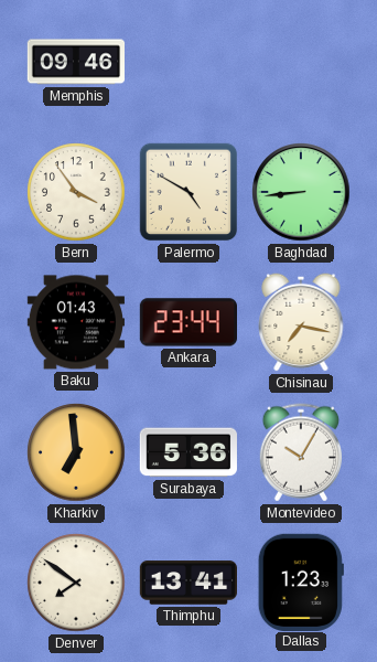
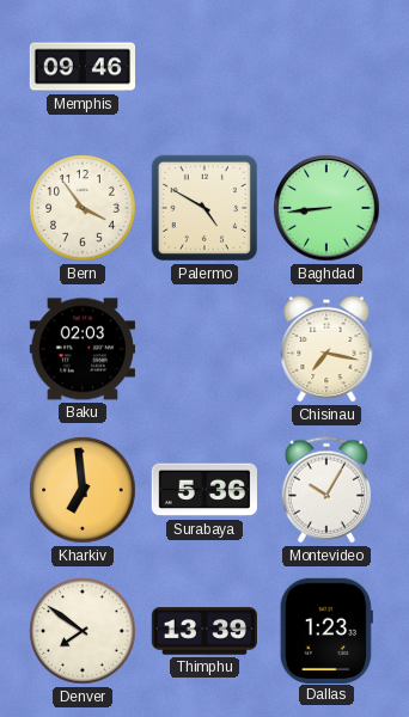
Baku: 01:43 -> 02:03 (81, 349)
Ankara: 23:44 -> none (187, 322)
Thimphu: 13:41 -> 13:39 (204, 631)
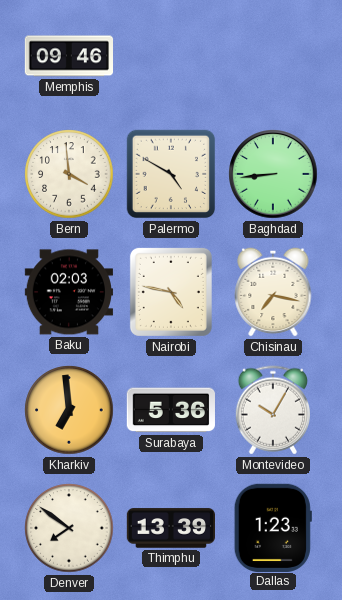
Bern: 3:54 -> 3:59 (69, 174)
Nairobi: none -> 4:47 (171, 292)
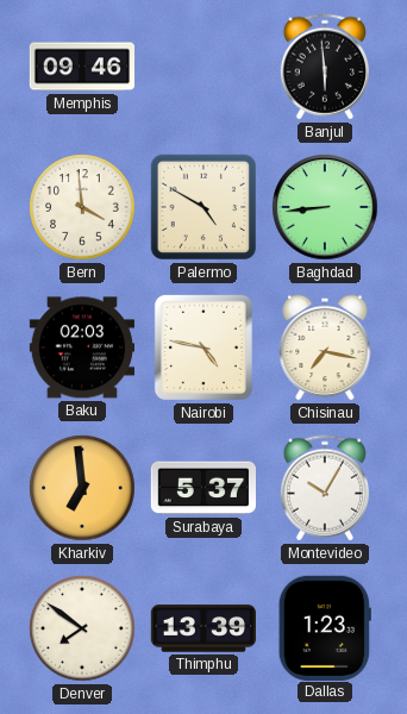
Banjul: none -> 5:59 (324, 67)
Surabaya: 5:36 -> 5:37 (203, 488)
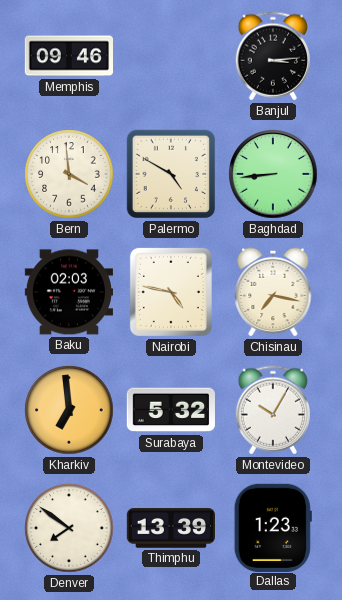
Banjul: 5:59 -> 3:14 (272, 56)
Surabaya: 5:37 -> 5:32 (171, 410)
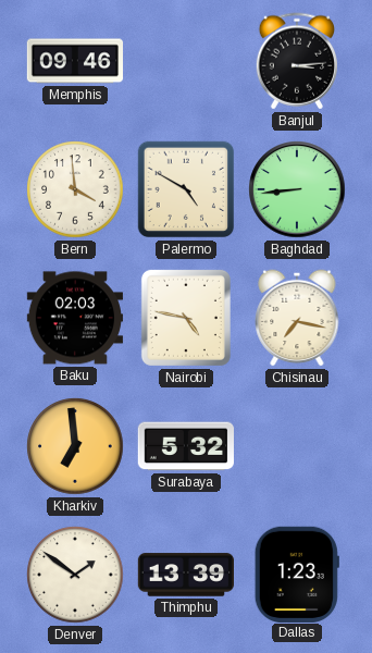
Montevideo: 10:05 -> none (272, 410)
Denver: 7:51 -> 1:51 (75, 575)
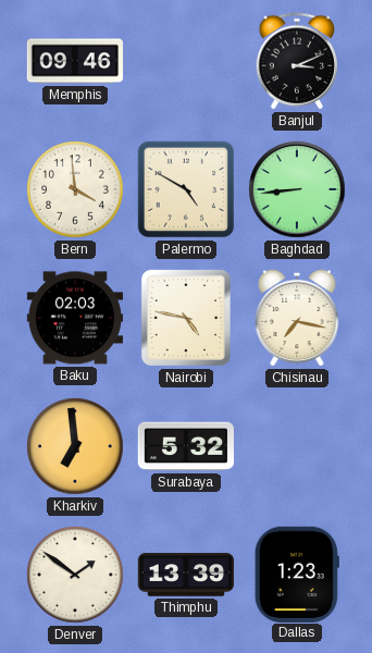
Banjul: 3:14 -> 3:11 (296, 61)
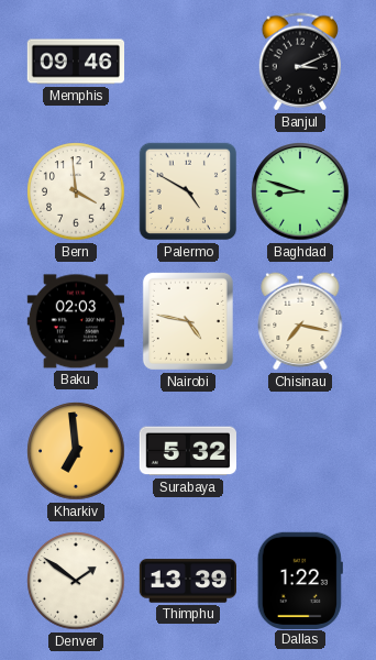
Baghdad: 8:44 -> 8:48 (300, 191)
Dallas: 1:23 -> 1:22 (300, 580)
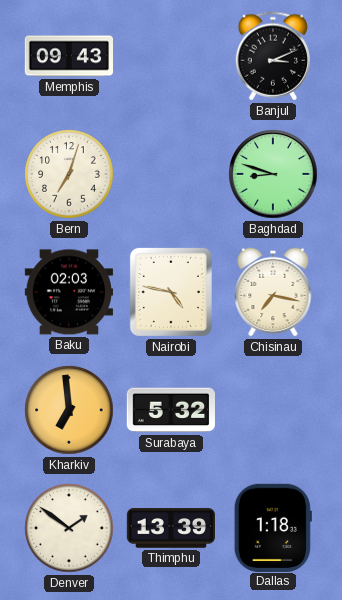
Memphis: 09:46 -> 09:43 (68, 56)
Bern: 3:59 -> 7:03 (69, 174)
Palermo: 4:50 -> none (188, 191)
Dallas: 1:22 -> 1:18 (273, 527)
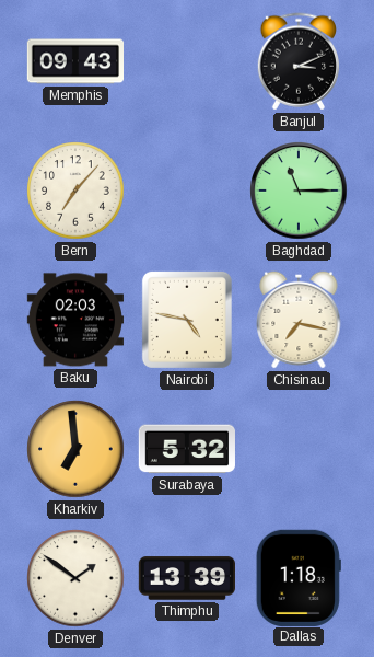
Bern: 7:03 -> 7:07 (75, 191)
Baghdad: 8:48 -> 11:15 (299, 191)
